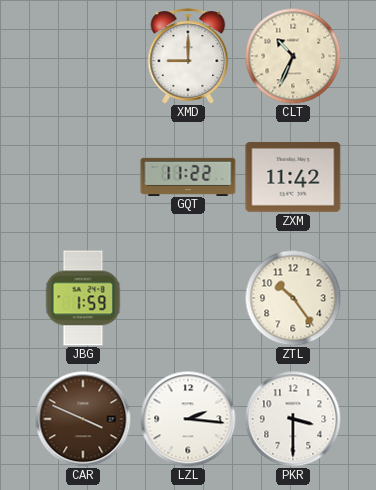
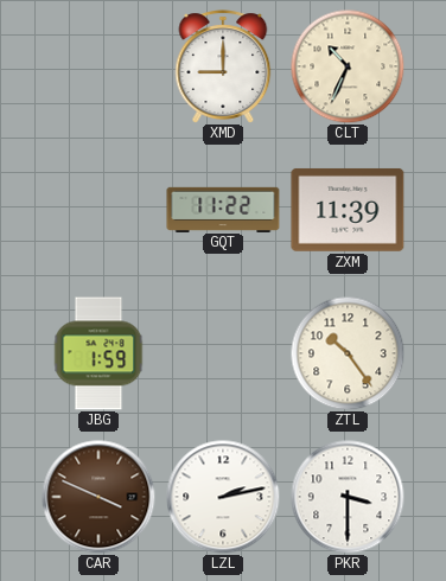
ZXM: 11:42 -> 11:39 (348, 210)
LZL: 2:16 -> 2:13 (223, 497)
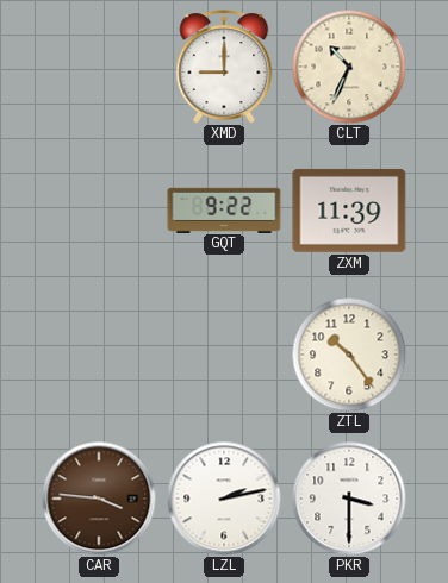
GQT: 11:22 -> 9:22 (224, 209)
JBG: 1:59 -> none (98, 353)
CAR: 3:49 -> 3:46 (99, 499)
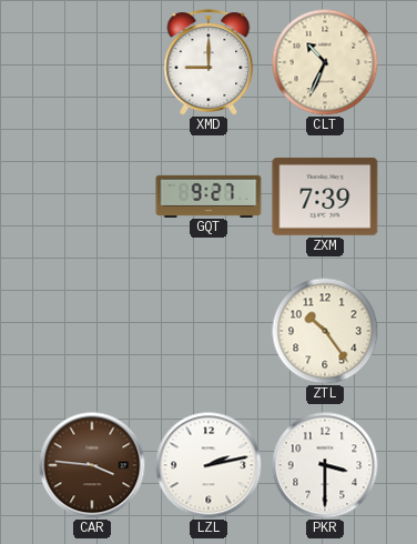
GQT: 9:22 -> 9:27 (208, 195)
ZXM: 11:39 -> 7:39 (325, 197)
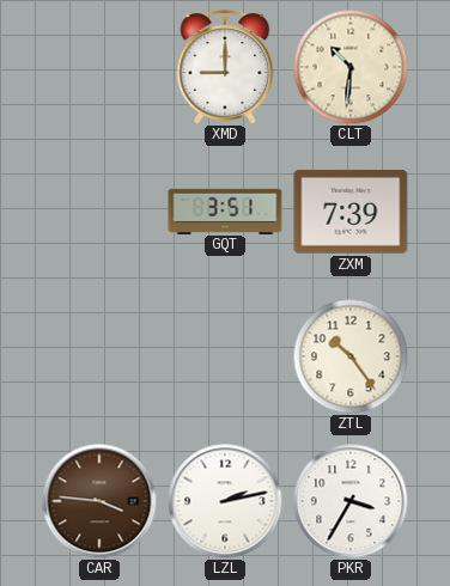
CLT: 10:34 -> 10:31 (351, 67)
GQT: 9:27 -> 3:51 (225, 210)
PKR: 3:30 -> 3:35 (351, 501)
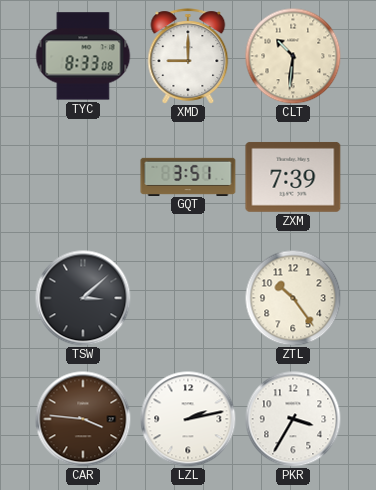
TYC: none -> 8:33 (83, 56)
TSW: none -> 3:08 (83, 298)
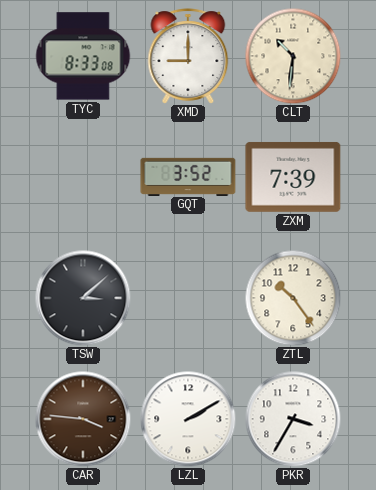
GQT: 3:51 -> 3:52 (188, 176)
LZL: 2:13 -> 2:10 (188, 419)
